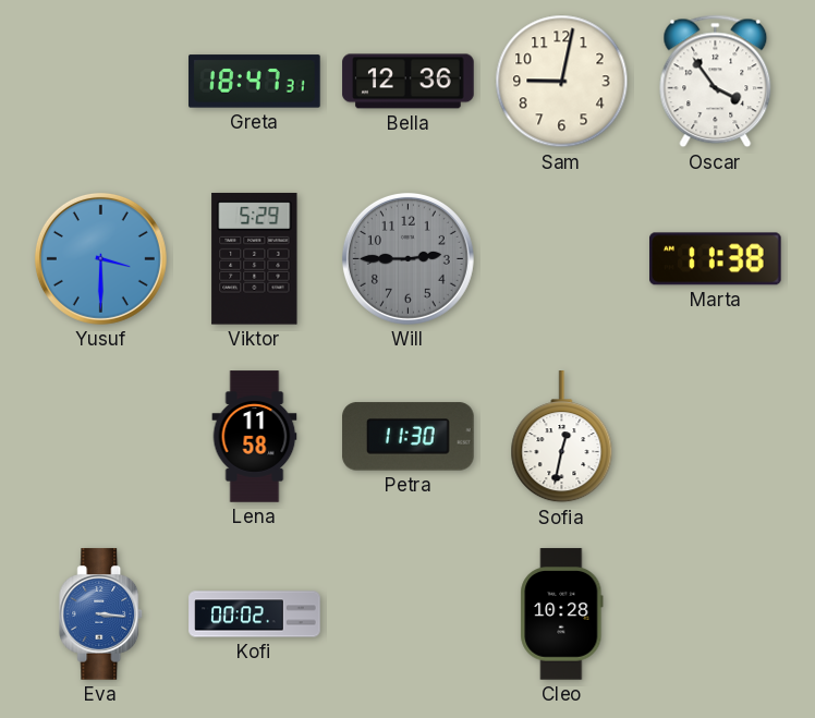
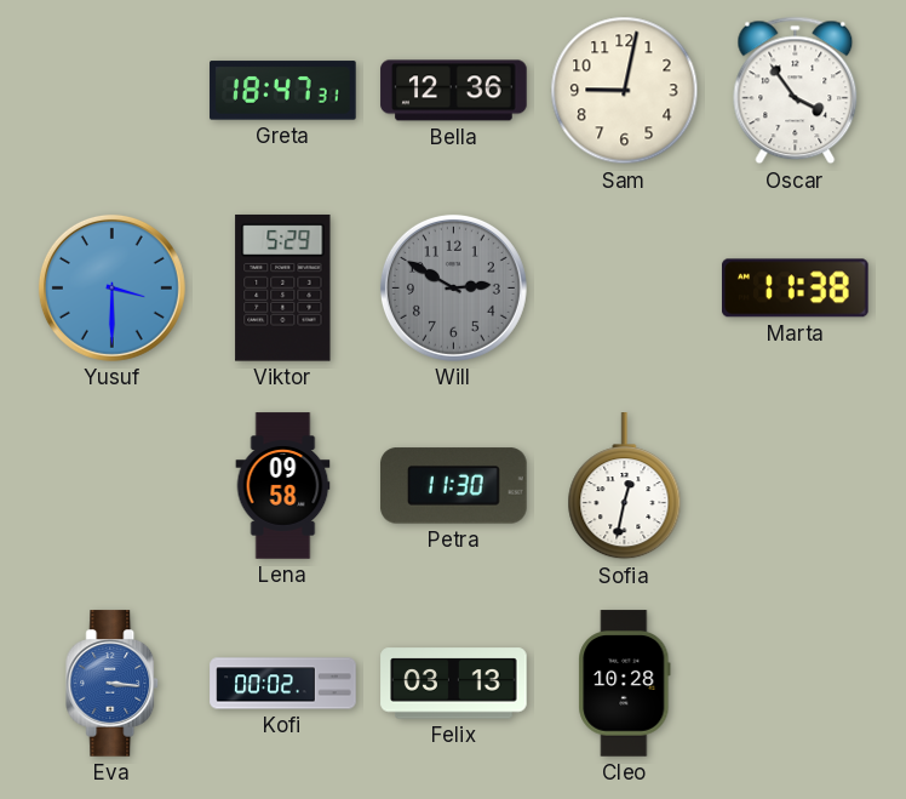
Will: 2:45 -> 2:50 (453, 287)
Lena: 11:58 -> 09:58 (283, 486)
Felix: none -> 03:13 (454, 684)
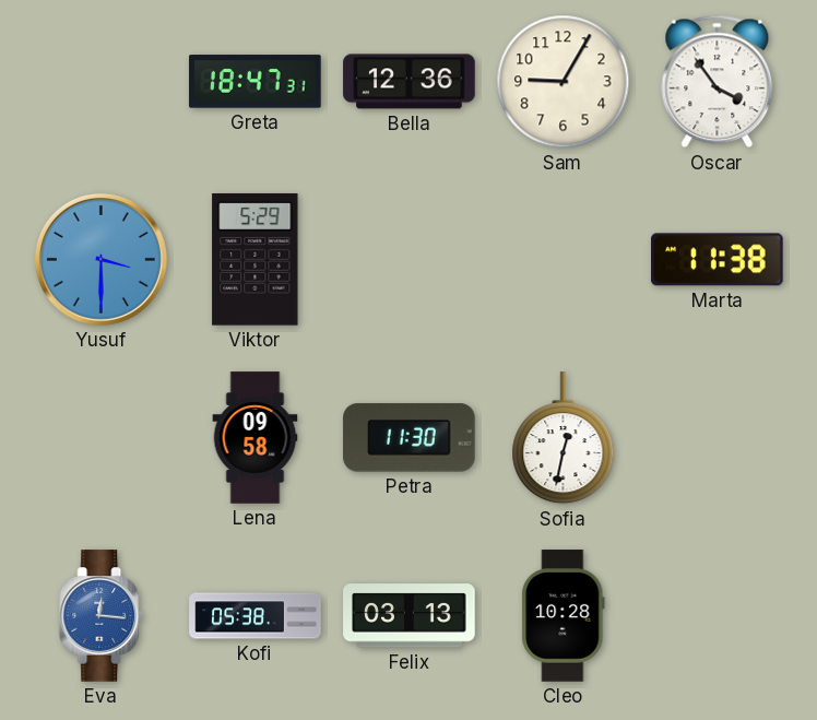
Sam: 9:02 -> 9:05 (564, 82)
Will: 2:50 -> none (453, 287)
Eva: 3:16 -> 12:16 (102, 616)
Kofi: 00:02 -> 05:38 (256, 616)
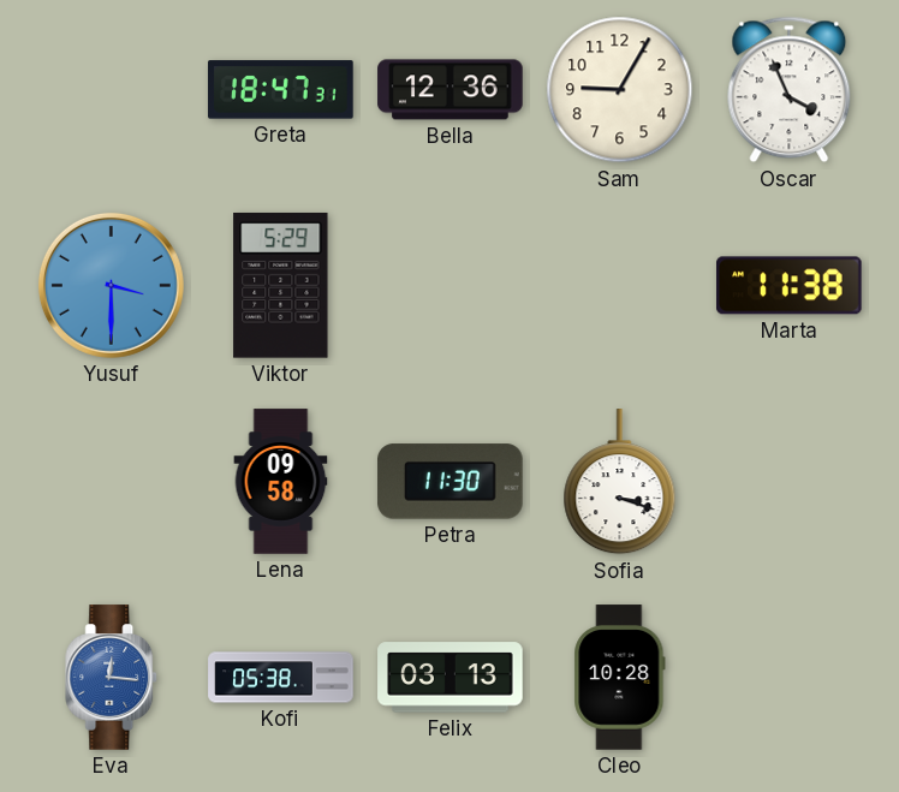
Oscar: 3:54 -> 3:56 (790, 90)
Sofia: 12:32 -> 3:18 (620, 482)
